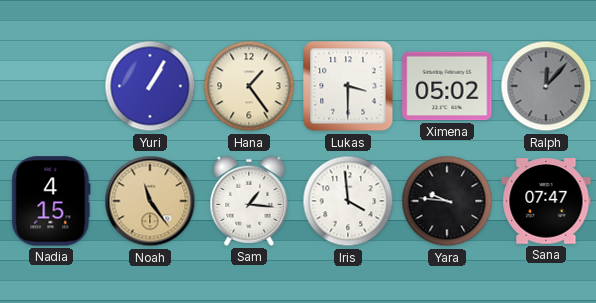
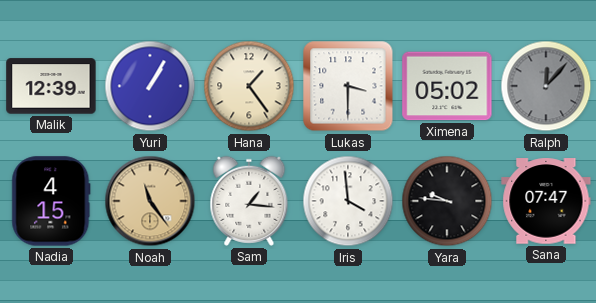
Malik: none -> 12:39 (51, 86)
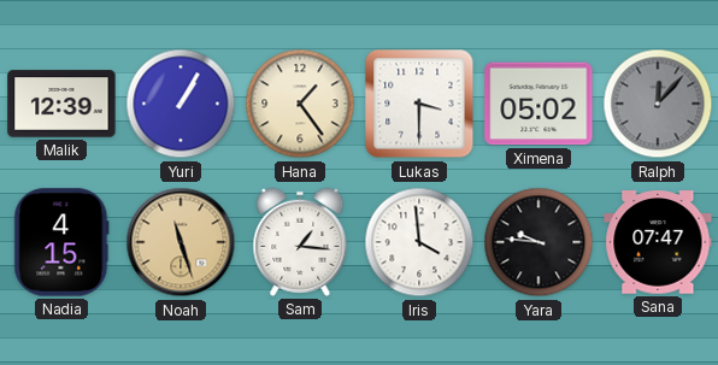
Noah: 11:24 -> 11:27 (181, 242)
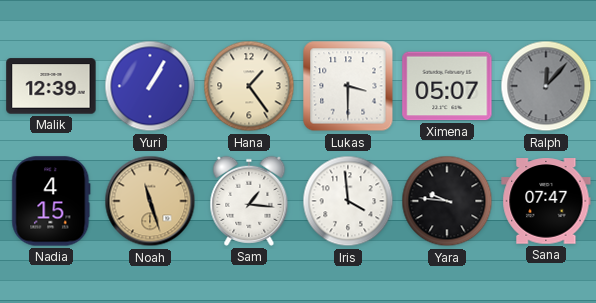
Ximena: 05:02 -> 05:07 (447, 86)
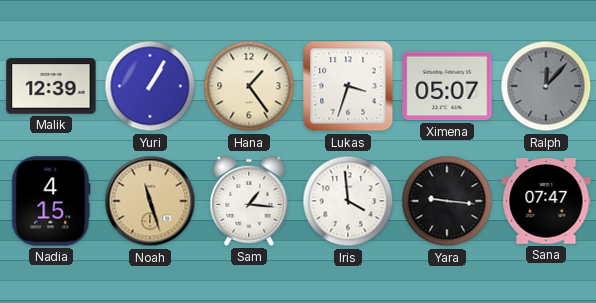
Lukas: 3:30 -> 3:33 (348, 86)
Yara: 9:46 -> 9:16 (447, 201)
